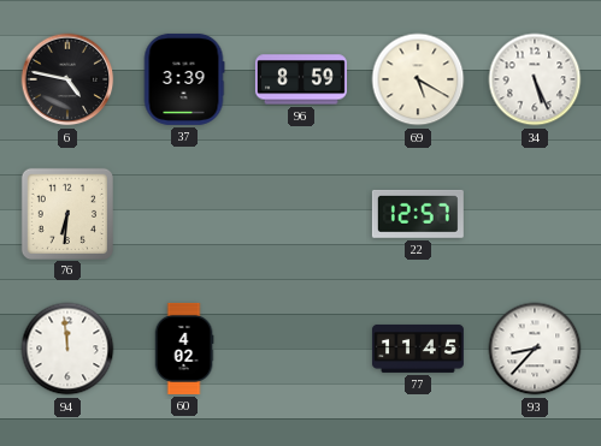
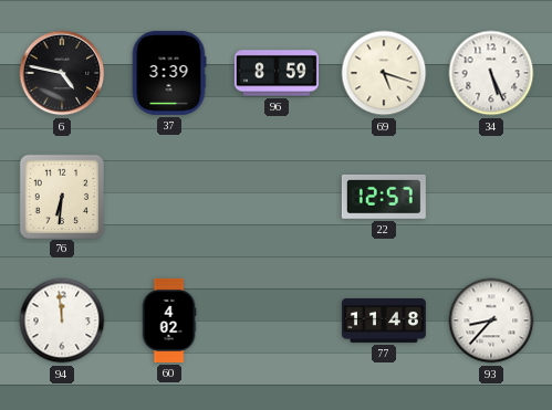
69: 5:20 -> 5:18 (384, 73)
77: 11:45 -> 11:48 (384, 320)
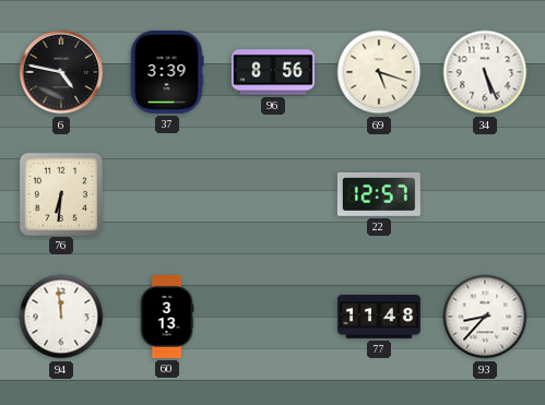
96: 8:59 -> 8:56 (273, 72)
60: 4:02 -> 3:13 (167, 317)
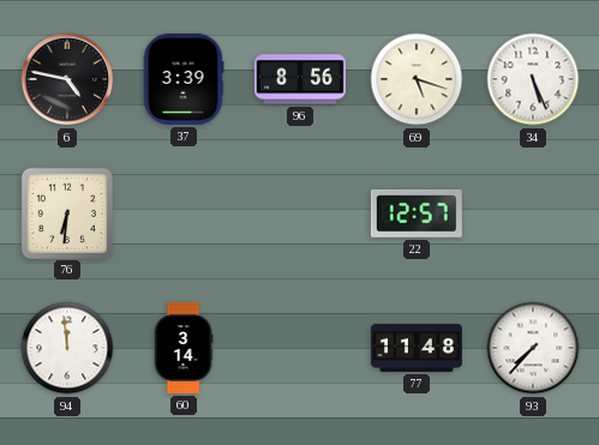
60: 3:13 -> 3:14 (184, 348)
93: 8:37 -> 7:37 (533, 348)
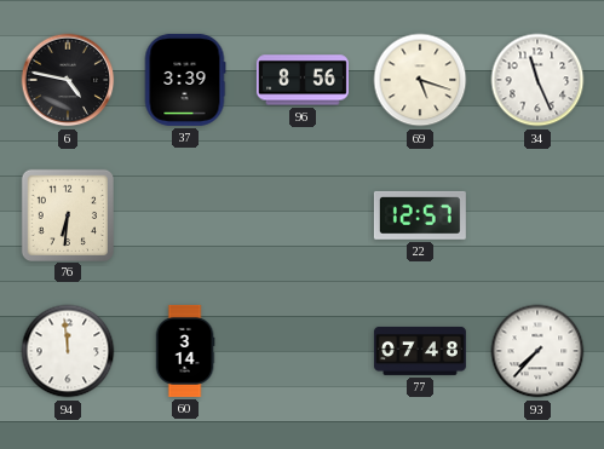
34: 5:26 -> 11:26 (537, 80)
77: 11:48 -> 07:48 (420, 351)
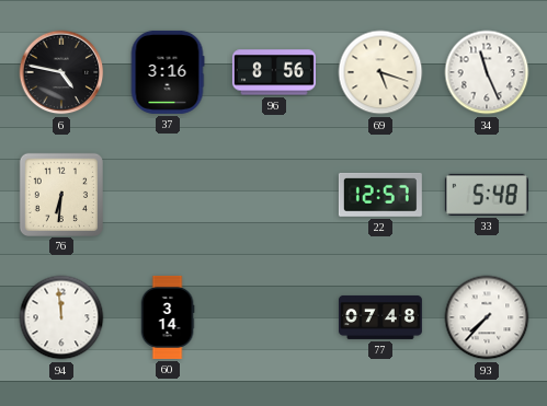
37: 3:39 -> 3:16 (168, 72)
33: none -> 5:48 (487, 195)
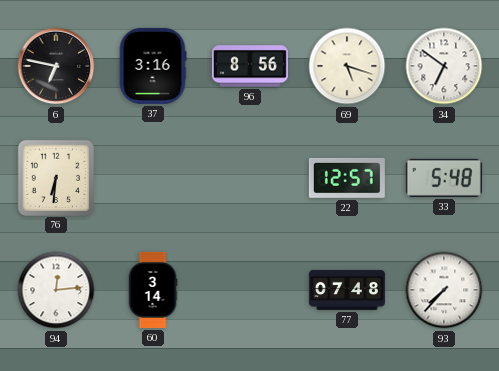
6: 4:47 -> 6:47 (56, 66)
34: 11:26 -> 6:51 (444, 66)
94: 11:59 -> 12:14 (56, 290)
